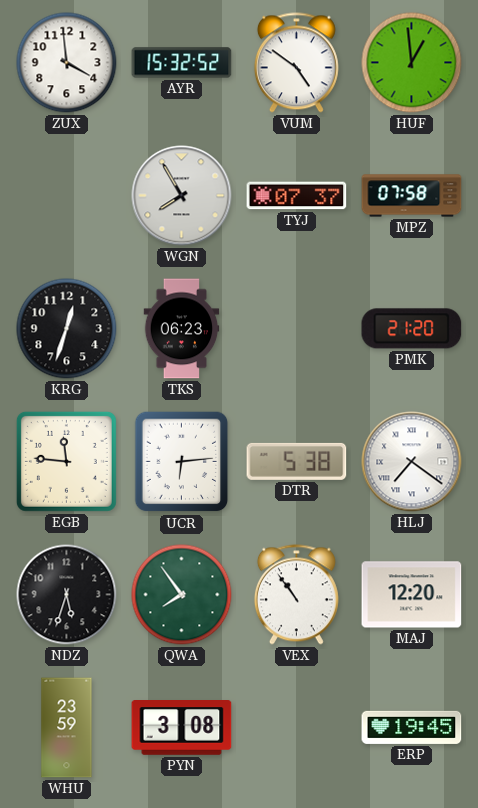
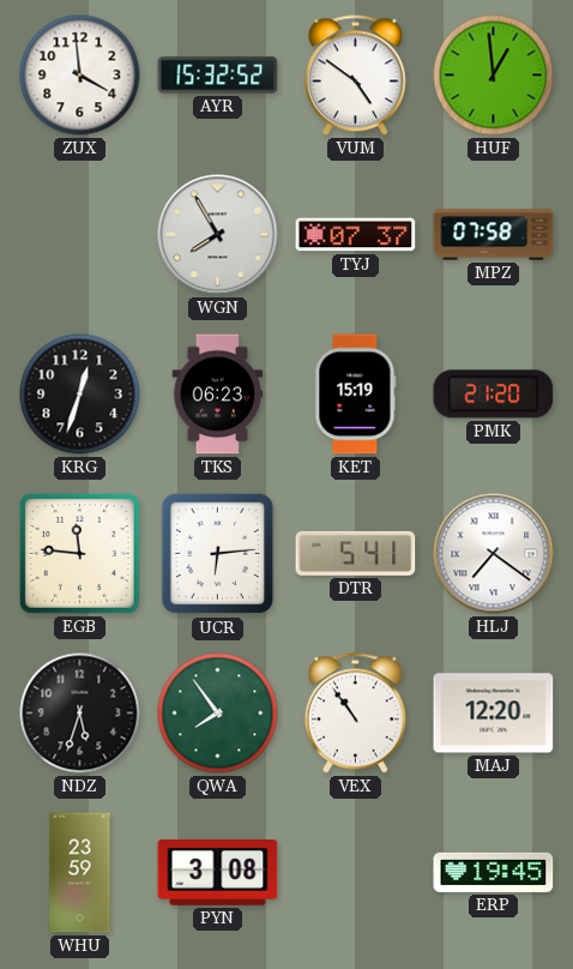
KET: none -> 15:19 (356, 395)
DTR: 5:38 -> 5:41 (356, 553)
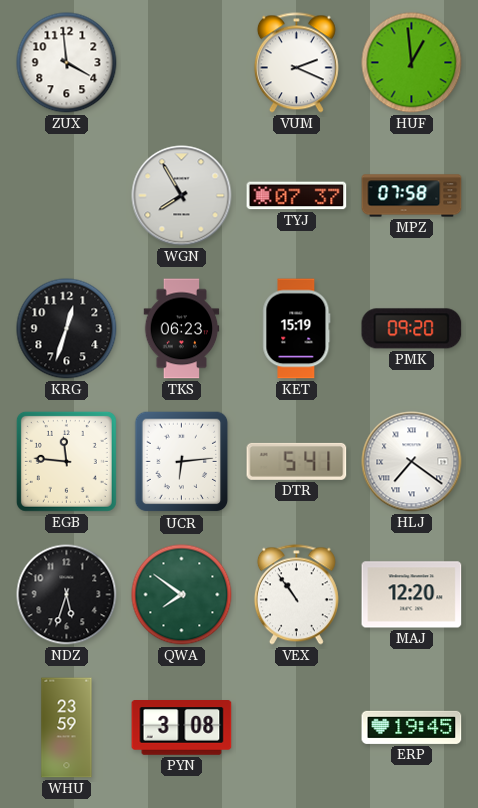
AYR: 15:32 -> none (218, 76)
VUM: 4:51 -> 2:19 (296, 63)
PMK: 21:20 -> 09:20 (412, 329)
QWA: 7:54 -> 7:51 (182, 595)
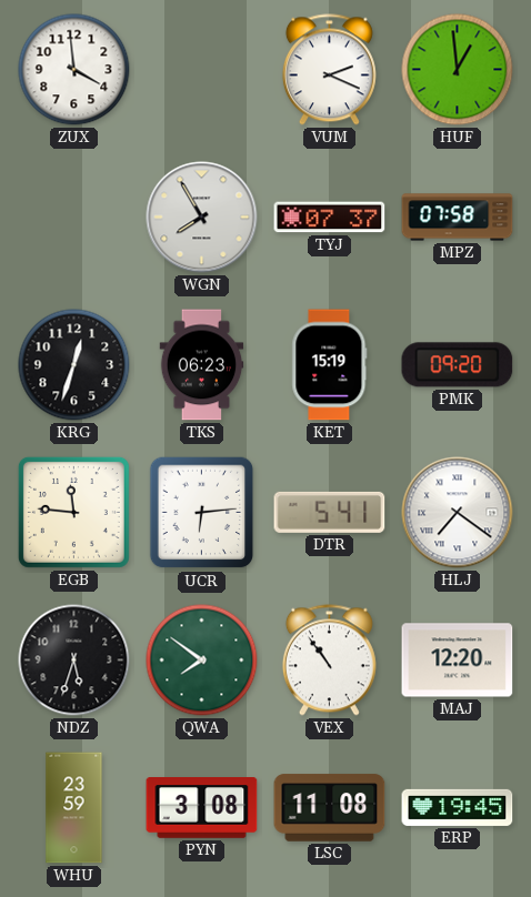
LSC: none -> 11:08 (330, 808)
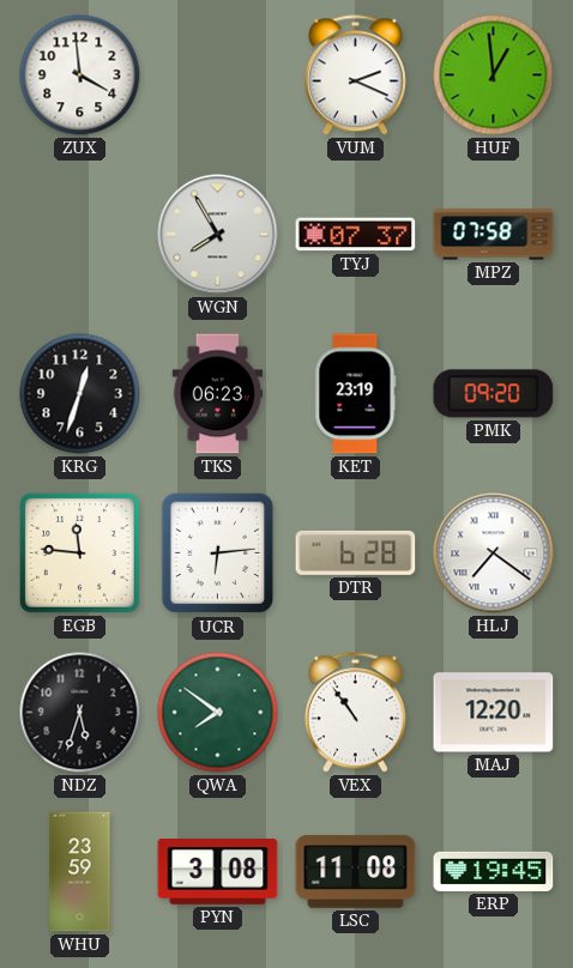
KET: 15:19 -> 23:19 (356, 394)
DTR: 5:41 -> 6:28 (356, 552)
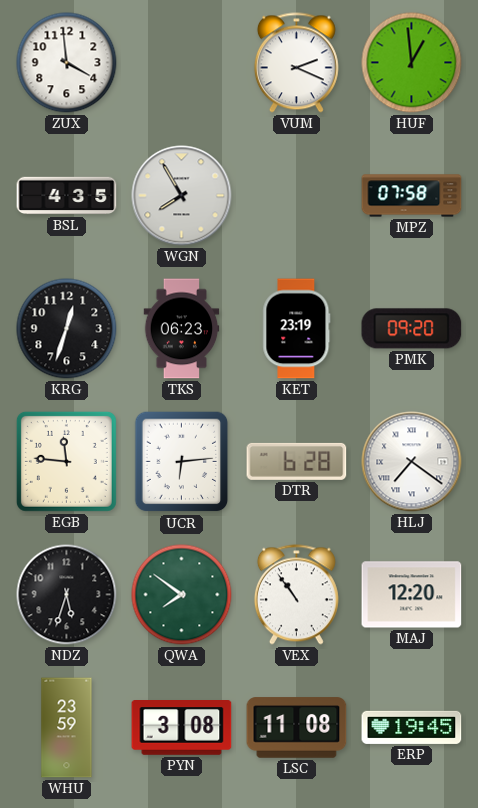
BSL: none -> 4:35 (67, 196)
TYJ: 07:37 -> none (356, 235)
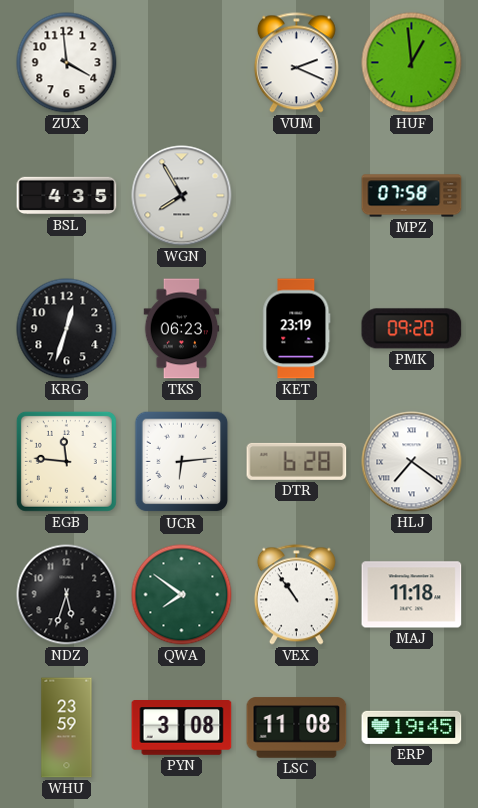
MAJ: 12:20 -> 11:18 (412, 595)
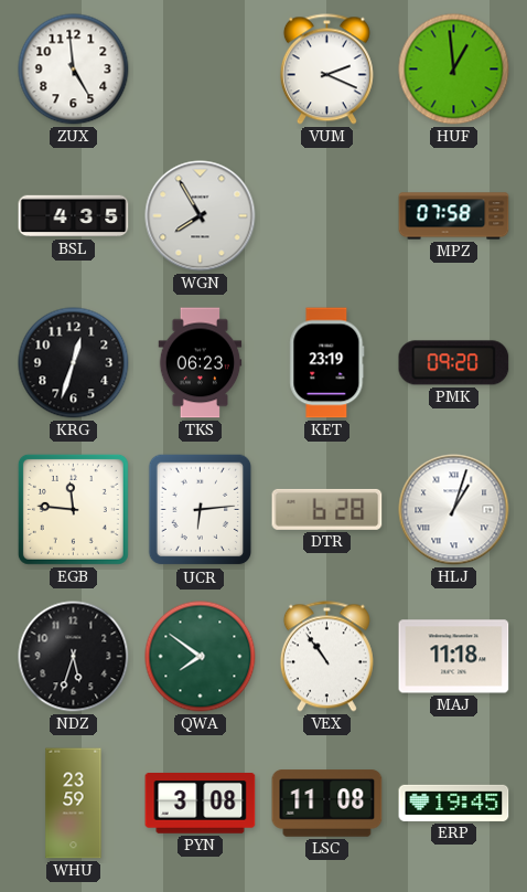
ZUX: 3:59 -> 4:59 (74, 70)
HLJ: 7:21 -> 1:03 (454, 510)
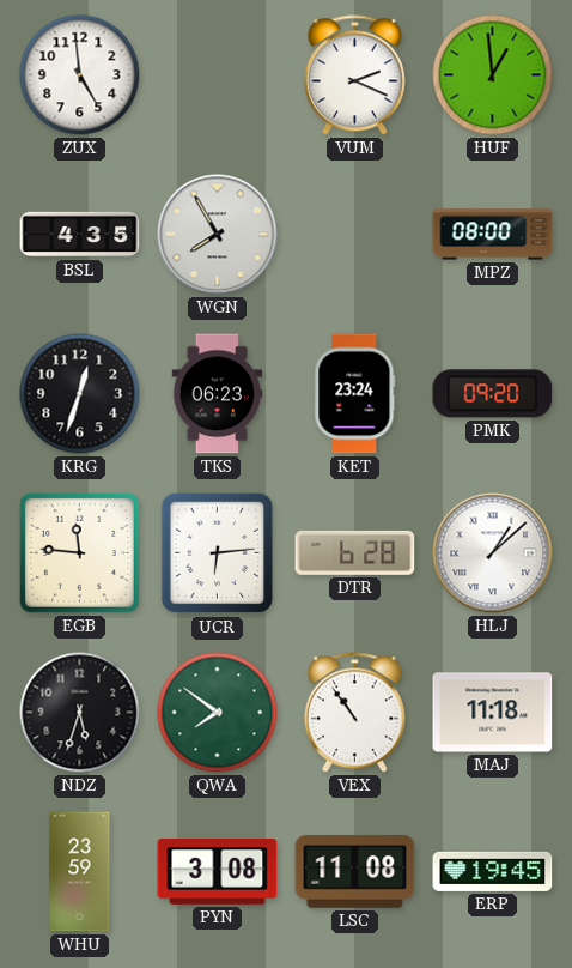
MPZ: 07:58 -> 08:00 (493, 235)
KET: 23:19 -> 23:24 (355, 394)
HLJ: 1:03 -> 1:08 (493, 553)
